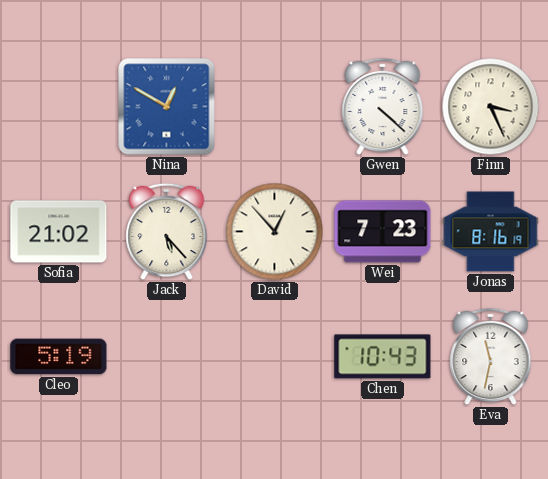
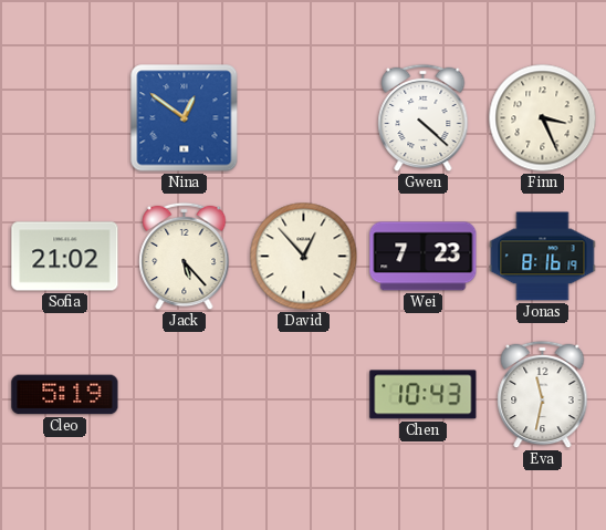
Nina: 12:50 -> 12:51 (185, 118)
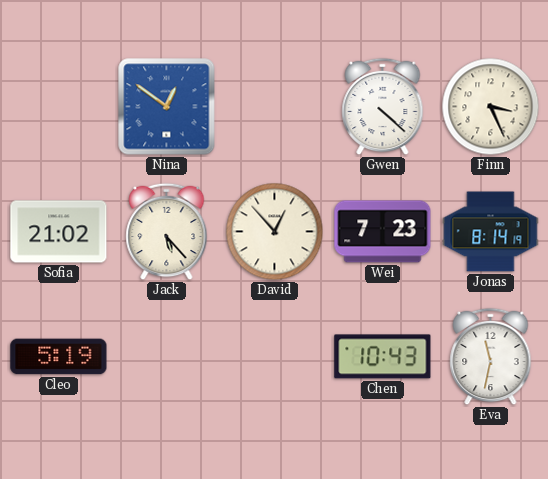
Jonas: 8:16 -> 8:14 (491, 232)
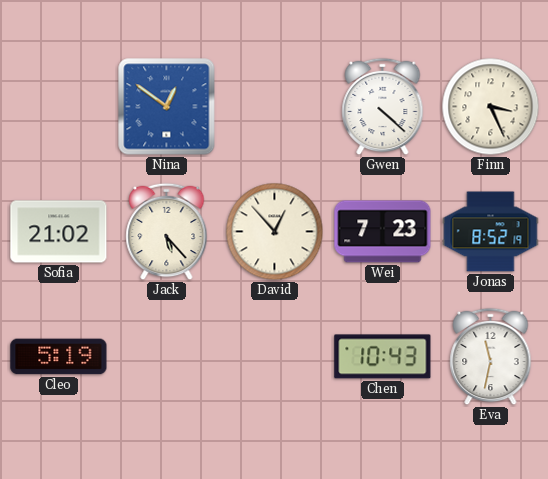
Jonas: 8:14 -> 8:52 (491, 232)
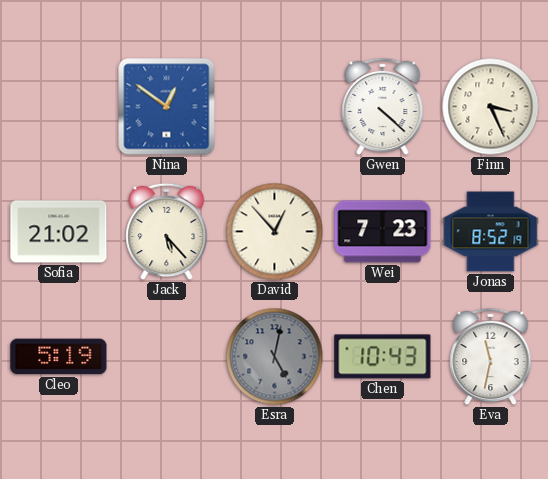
Esra: none -> 5:02 (275, 357)
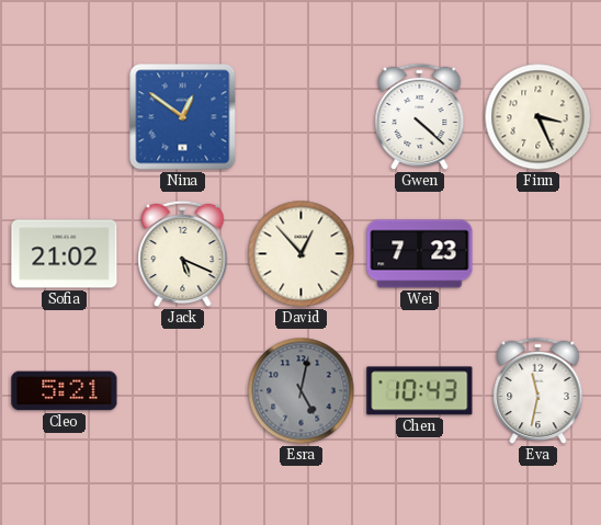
Jack: 5:23 -> 5:19 (183, 254)
Jonas: 8:52 -> none (491, 232)
Cleo: 5:19 -> 5:21 (65, 391)
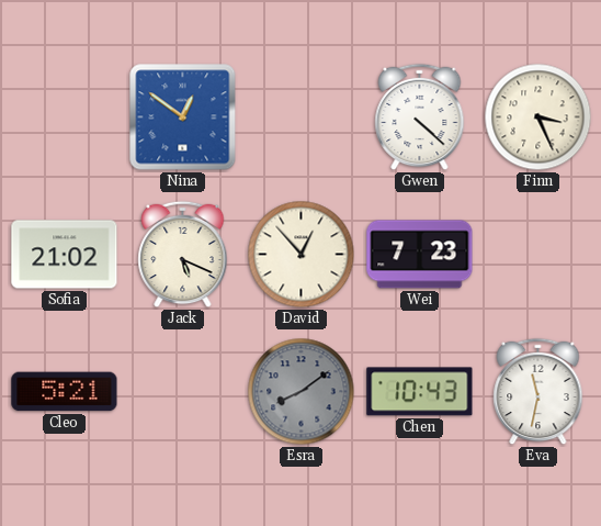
Esra: 5:02 -> 8:09 (302, 392)
